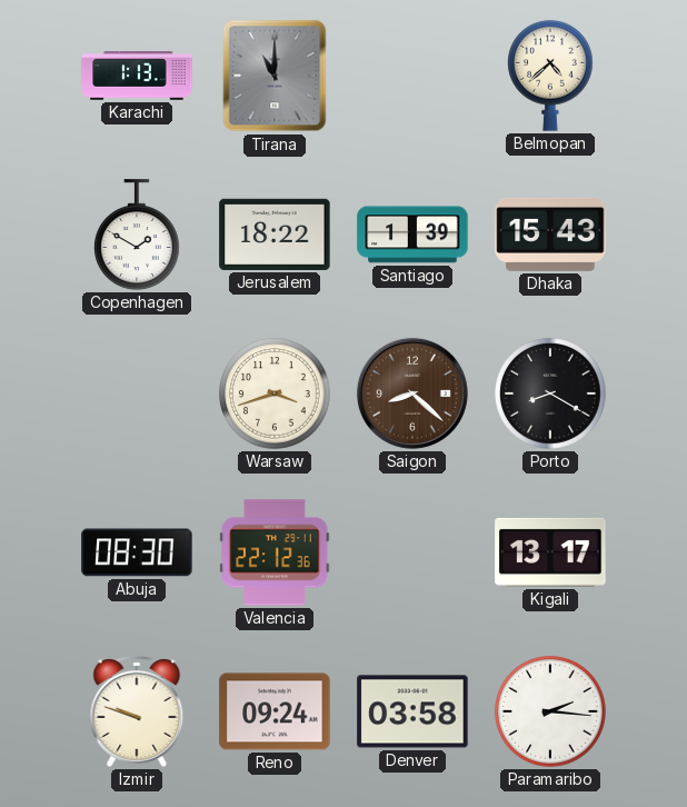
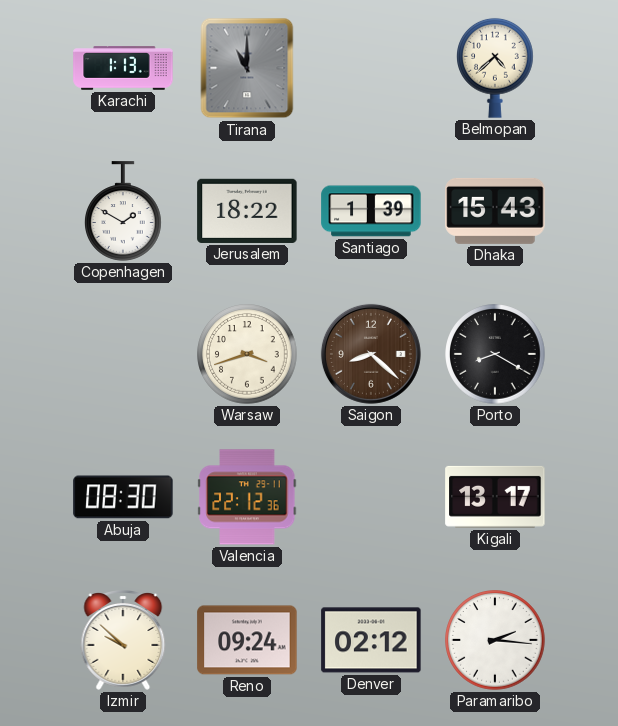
Izmir: 9:48 -> 9:52 (123, 641)
Denver: 03:58 -> 02:12 (371, 640)
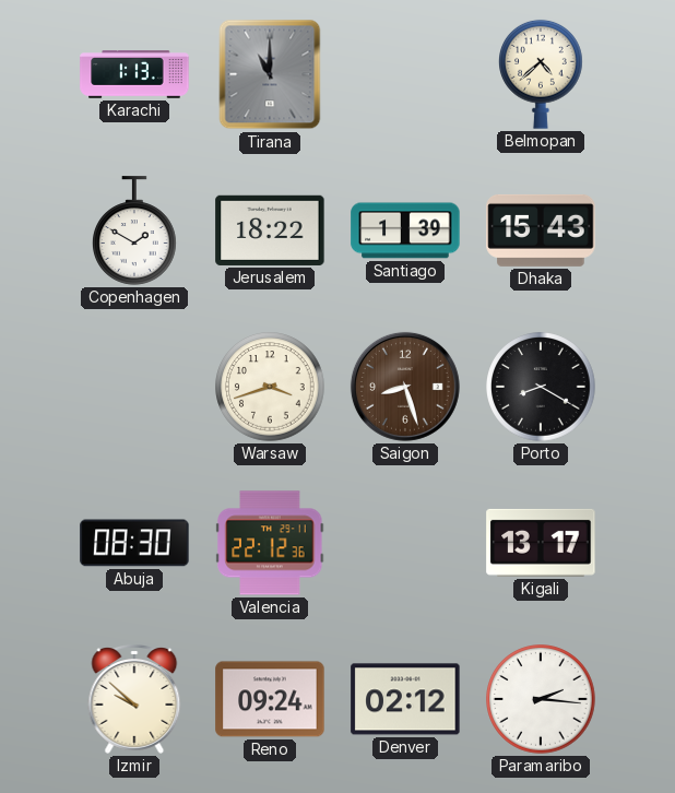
Saigon: 8:22 -> 8:27 (405, 387)
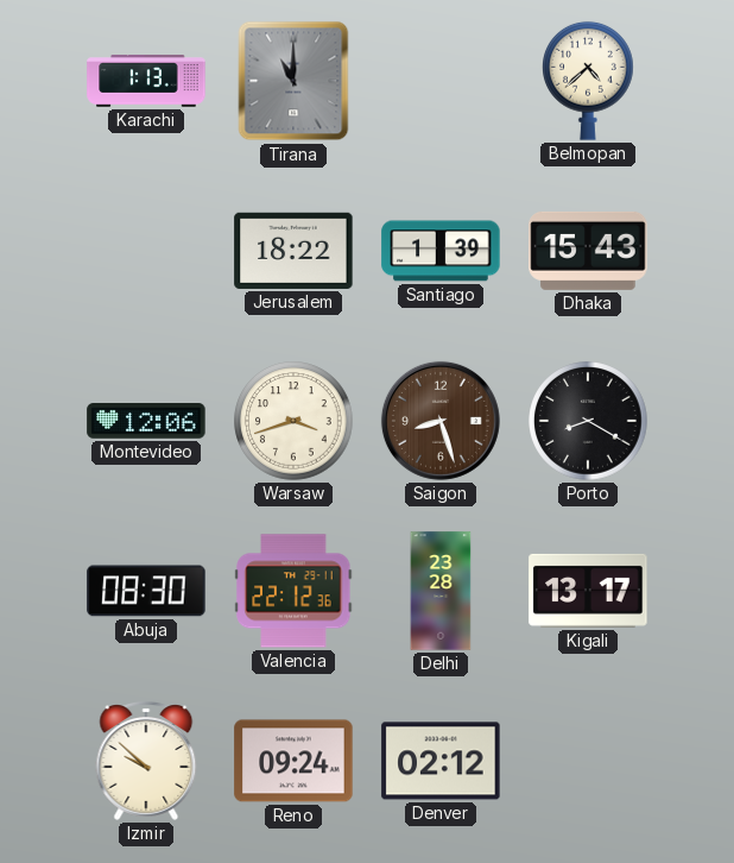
Copenhagen: 1:50 -> none (135, 230)
Montevideo: none -> 12:06 (146, 421)
Delhi: none -> 23:28 (441, 591)
Paramaribo: 2:16 -> none (541, 699)
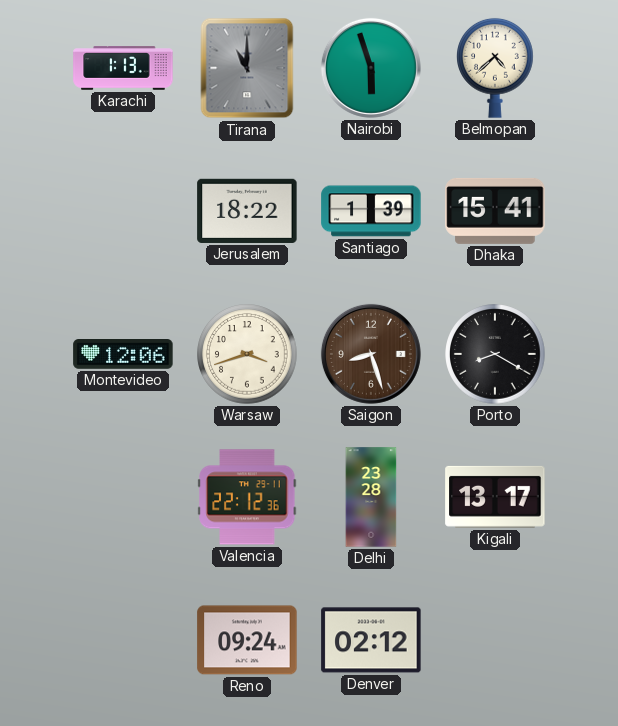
Nairobi: none -> 5:57 (371, 68)
Dhaka: 15:43 -> 15:41 (495, 211)
Abuja: 08:30 -> none (146, 591)
Izmir: 9:52 -> none (146, 762)
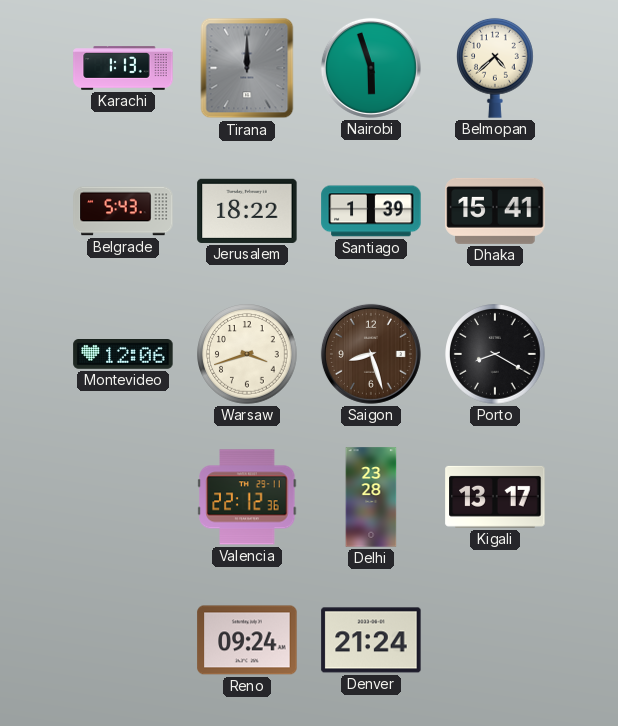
Tirana: 11:00 -> 12:00 (247, 68)
Belgrade: none -> 5:43 (123, 211)
Denver: 02:12 -> 21:24 (371, 640)
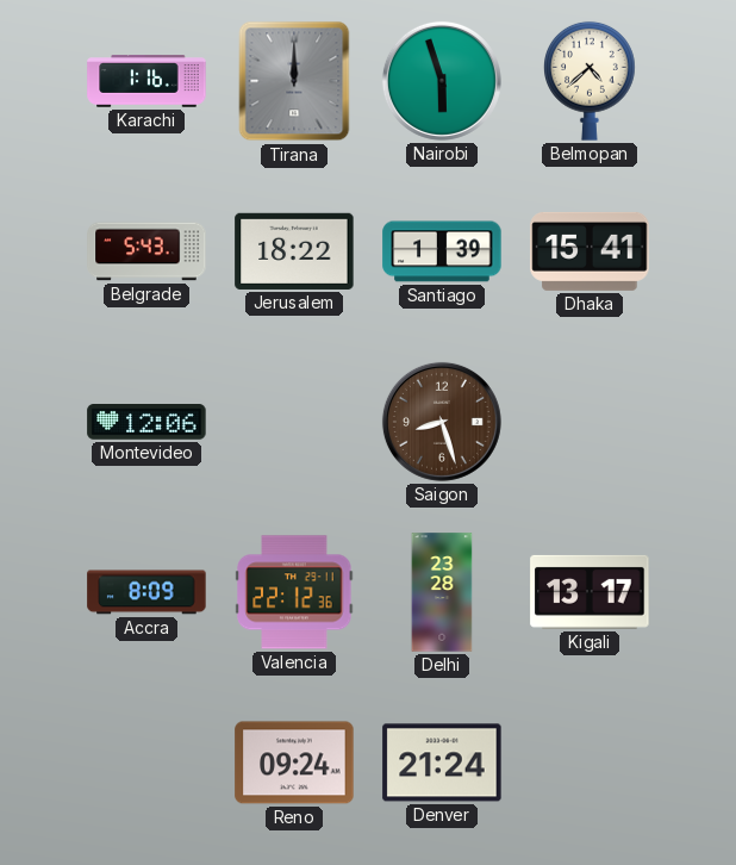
Karachi: 1:13 -> 1:16 (146, 81)
Warsaw: 3:42 -> none (247, 354)
Porto: 8:20 -> none (495, 354)
Accra: none -> 8:09 (146, 592)
